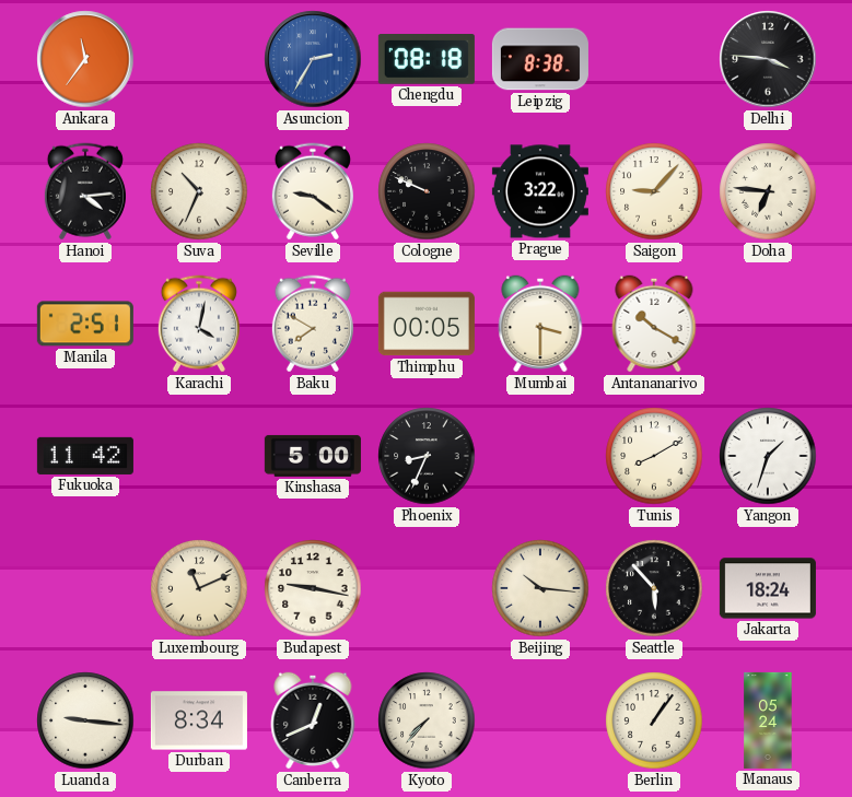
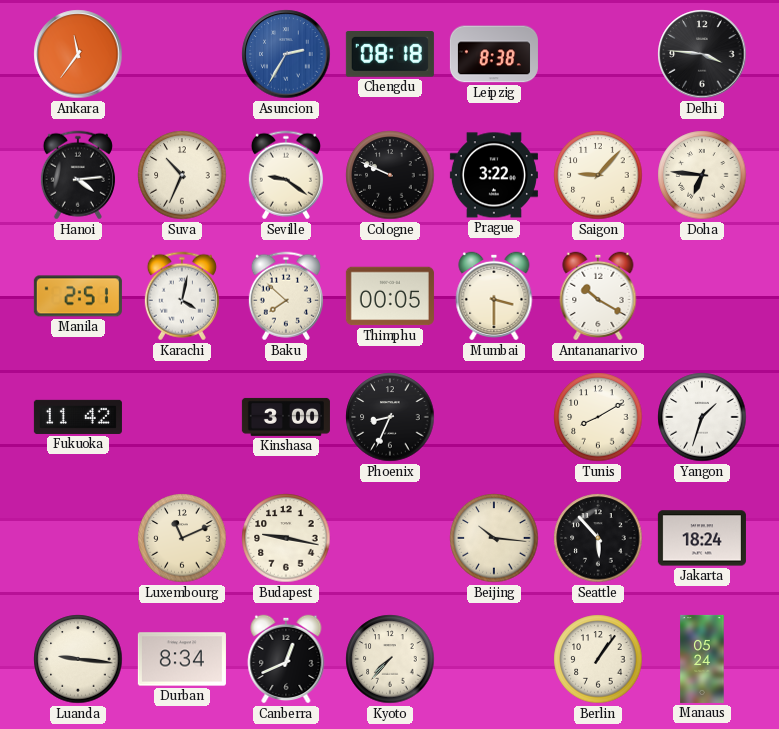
Baku: 7:50 -> 7:52 (286, 296)
Kinshasa: 5:00 -> 3:00 (286, 417)
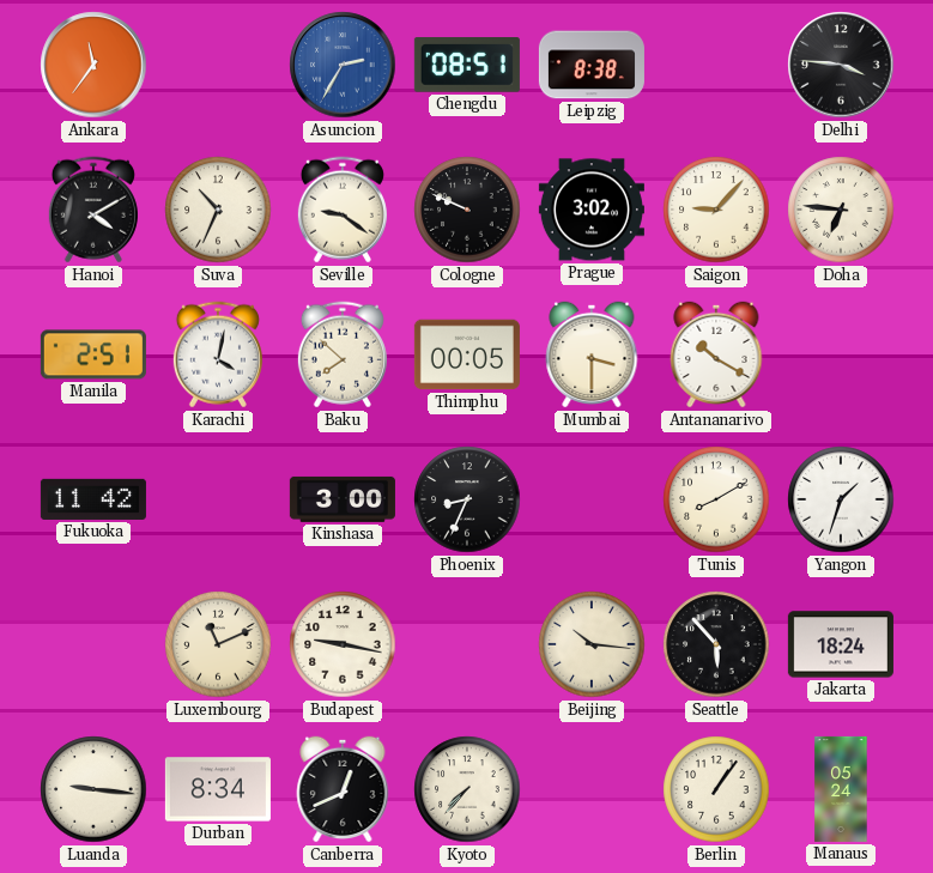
Chengdu: 08:18 -> 08:51 (467, 66)
Hanoi: 4:14 -> 4:10 (93, 210)
Prague: 3:22 -> 3:02 (592, 210)
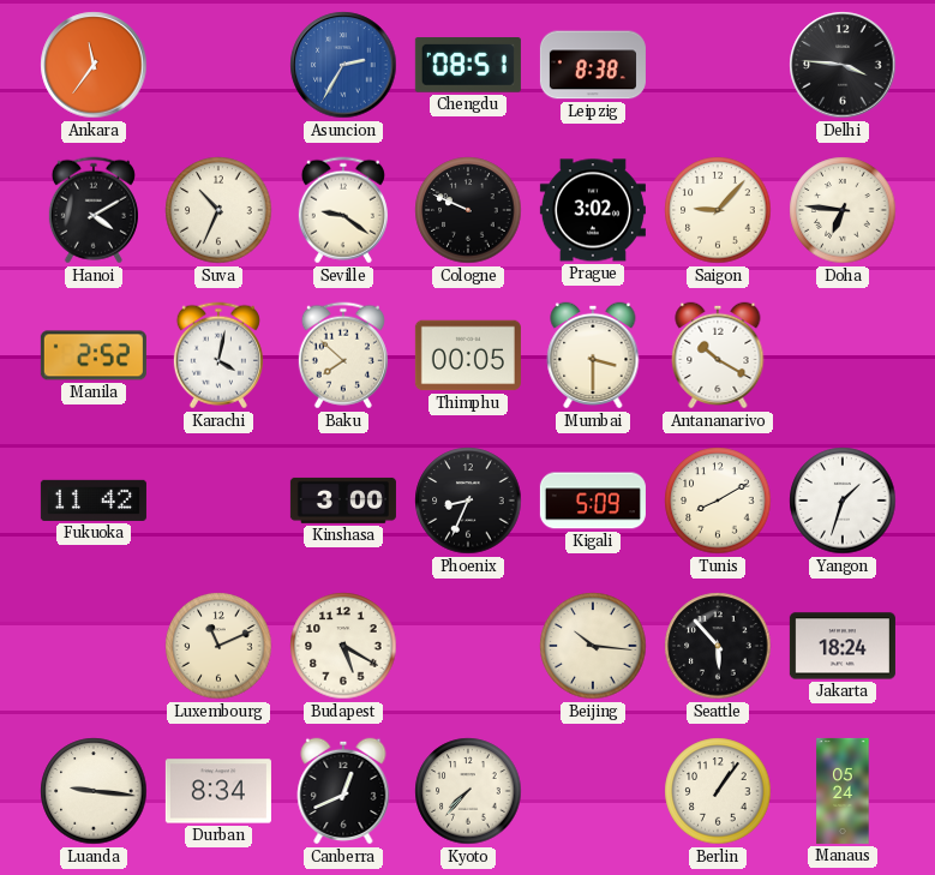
Manila: 2:51 -> 2:52 (94, 355)
Kigali: none -> 5:09 (593, 501)
Budapest: 9:17 -> 5:20 (343, 646)
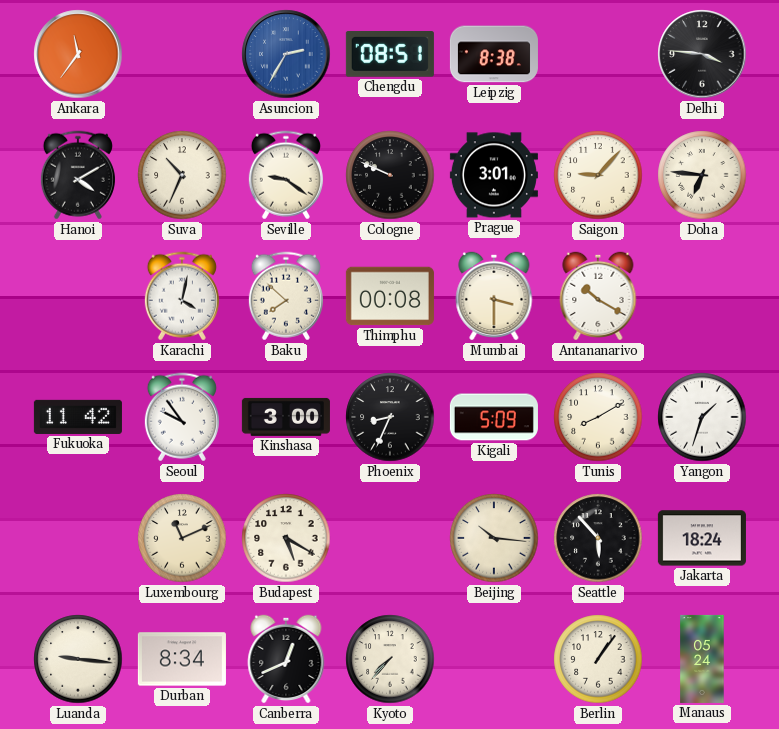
Prague: 3:02 -> 3:01 (494, 175)
Manila: 2:52 -> none (94, 355)
Thimphu: 00:05 -> 00:08 (390, 296)
Seoul: none -> 9:54 (182, 417)
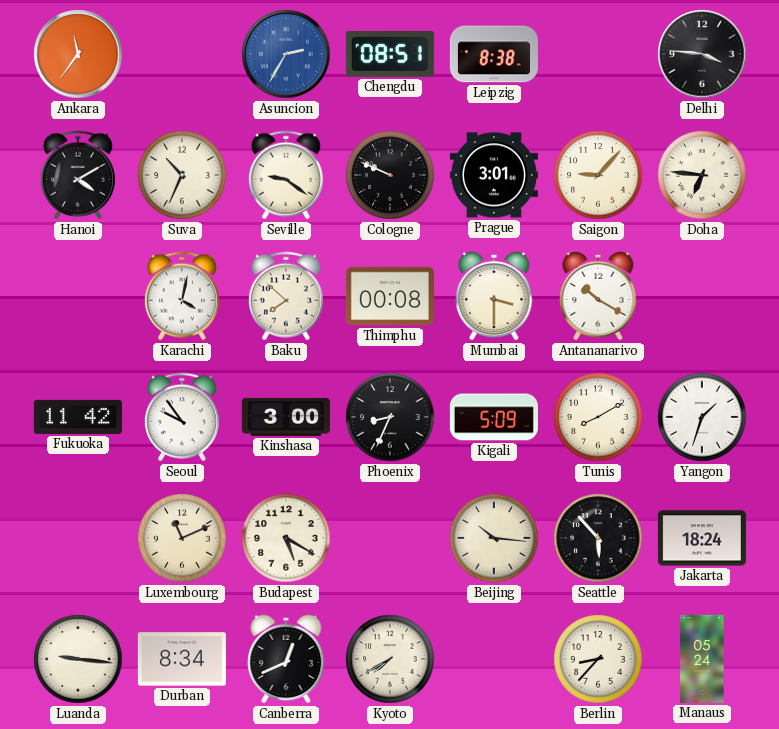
Kyoto: 7:37 -> 7:40 (390, 659)
Berlin: 1:06 -> 8:37 (598, 659)
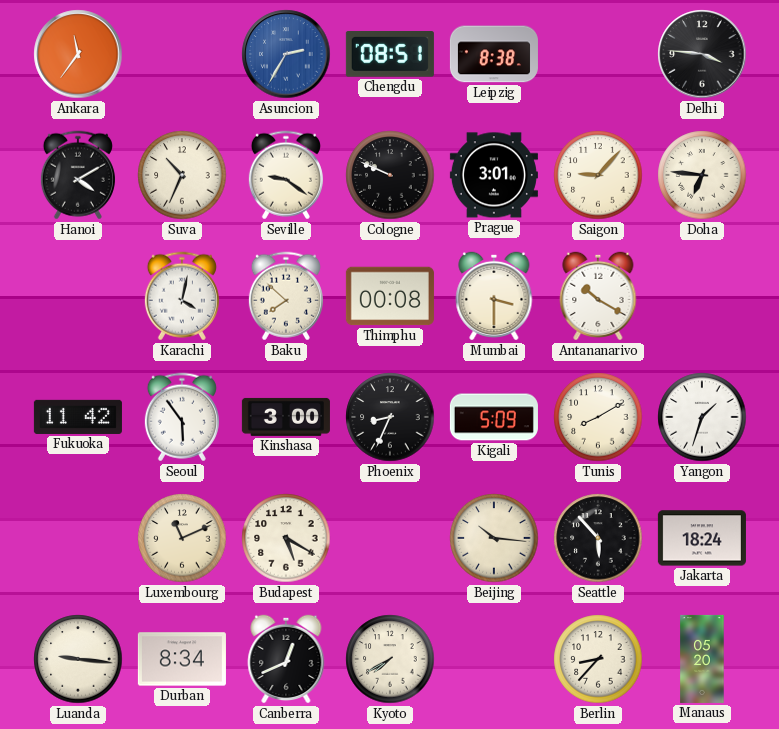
Seoul: 9:54 -> 5:54 (182, 417)
Manaus: 05:24 -> 05:20 (702, 659)
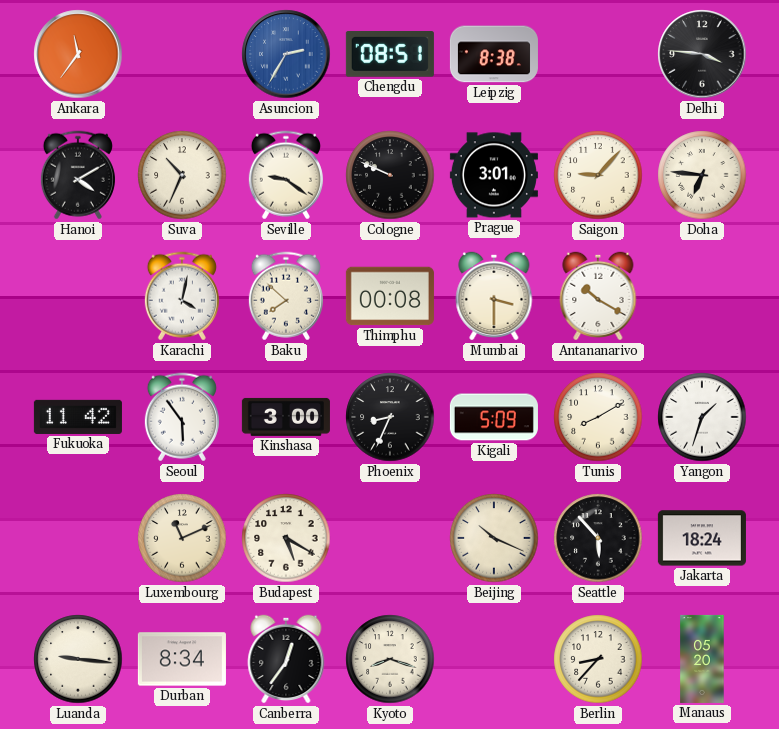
Beijing: 10:16 -> 10:19 (494, 538)
Canberra: 12:41 -> 12:36 (286, 659)
Kyoto: 7:40 -> 8:18 (390, 659)
